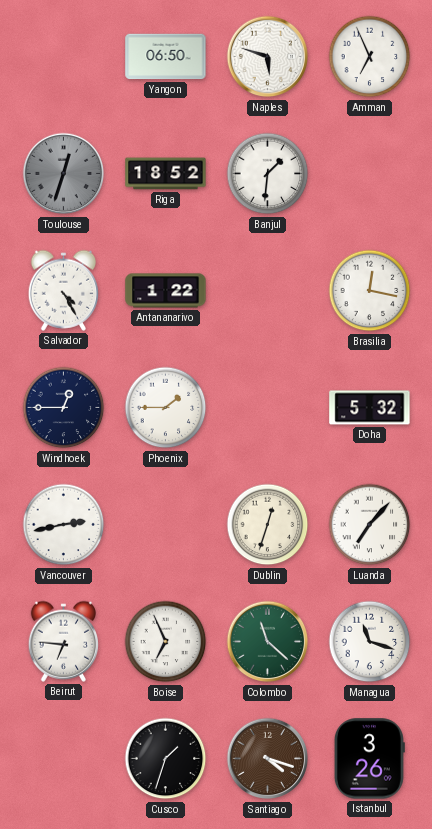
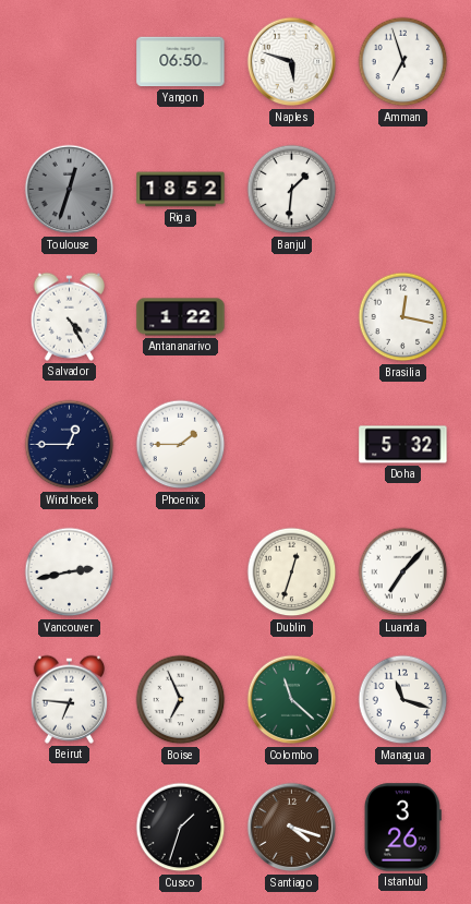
Amman: 6:56 -> 6:57 (403, 62)
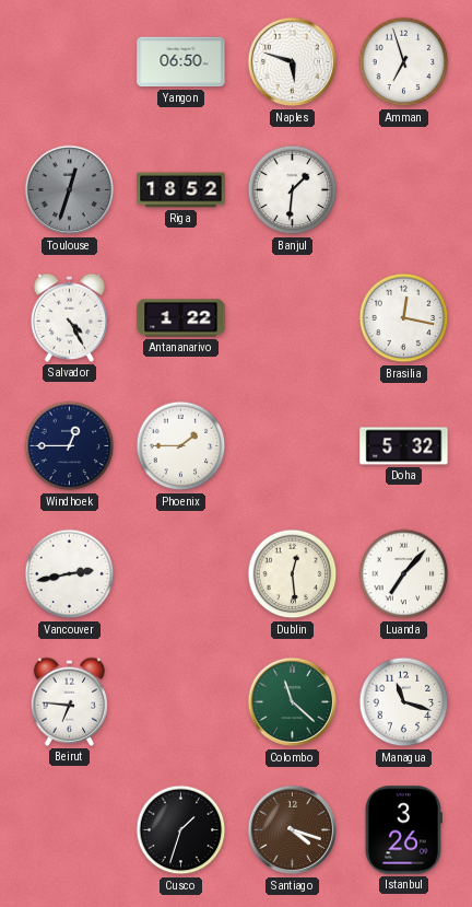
Dublin: 12:33 -> 12:29 (293, 574)
Boise: 6:56 -> none (181, 700)
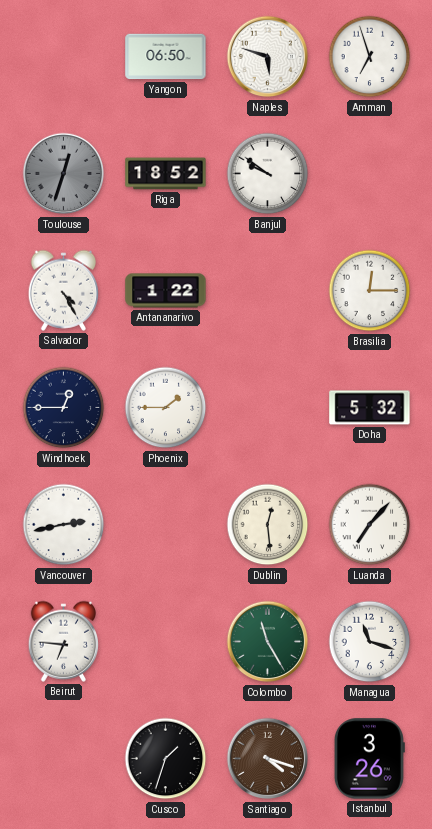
Banjul: 1:31 -> 9:51 (268, 174)
Brasilia: 12:17 -> 12:15 (370, 291)
Colombo: 11:22 -> 11:25 (268, 642)
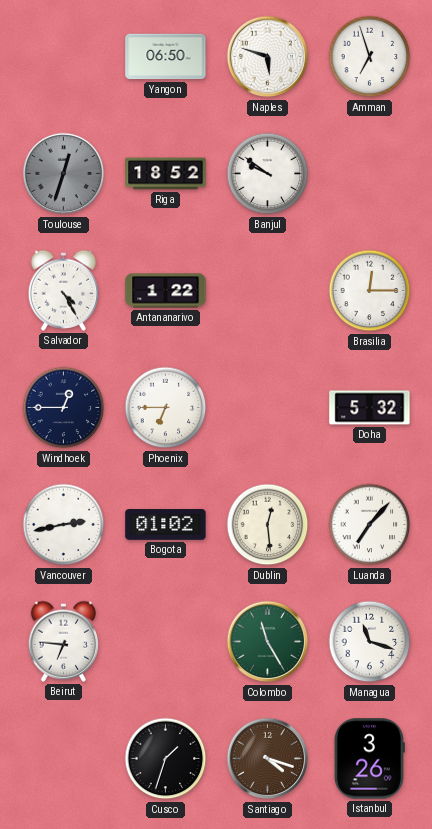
Phoenix: 1:45 -> 6:45 (166, 408)
Bogota: none -> 01:02 (166, 525)
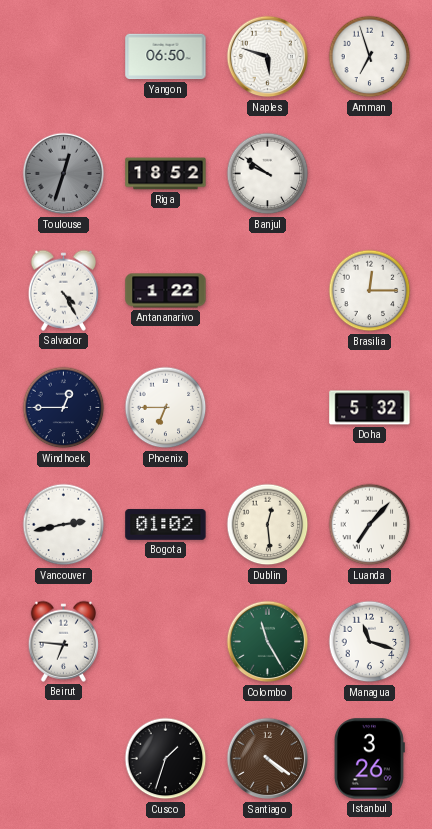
Santiago: 4:18 -> 4:21 (268, 759)
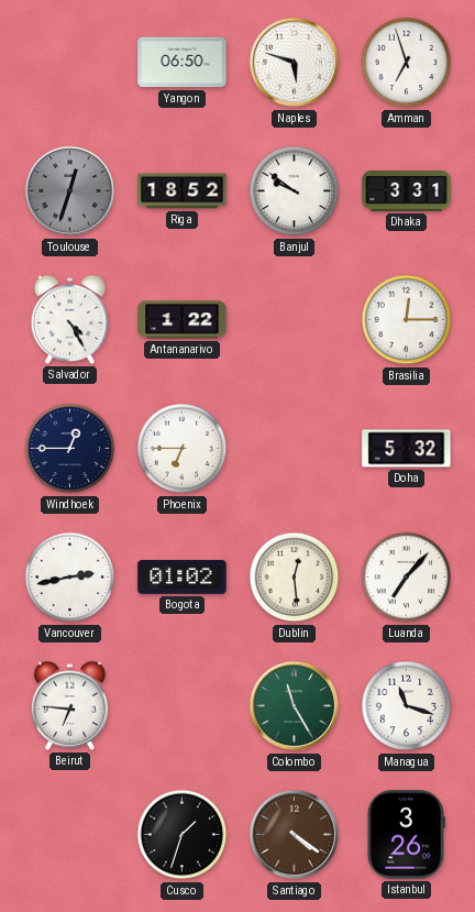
Dhaka: none -> 3:31 (407, 191)
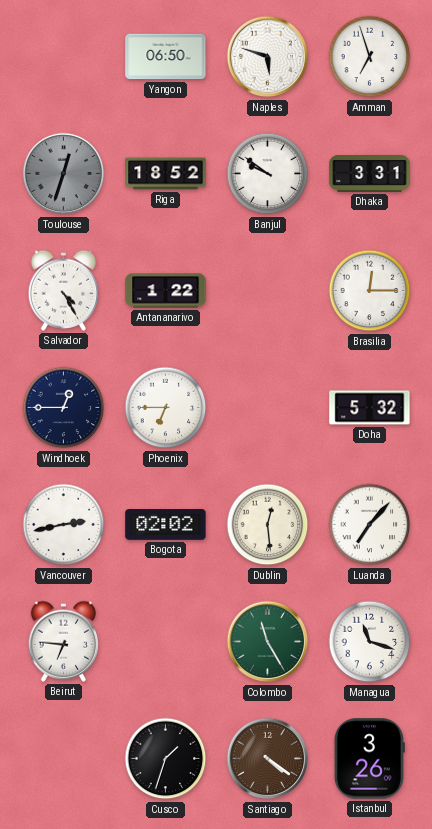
Bogota: 01:02 -> 02:02 (166, 525)
